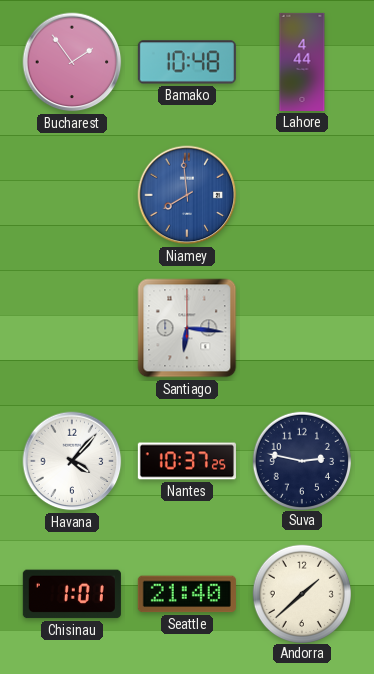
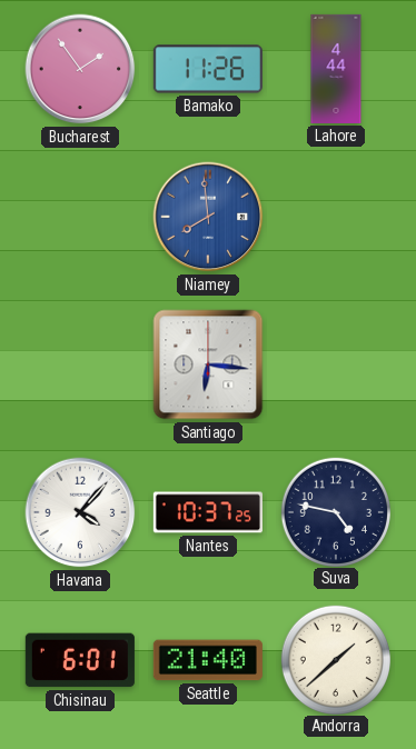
Bamako: 10:48 -> 11:26 (208, 69)
Suva: 2:47 -> 4:47 (335, 511)
Chisinau: 1:01 -> 6:01 (80, 660)
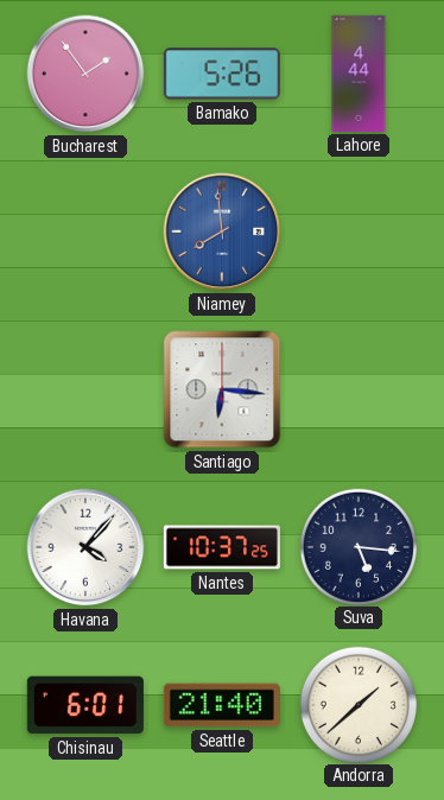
Bamako: 11:26 -> 5:26 (222, 74)
Suva: 4:47 -> 5:16 (357, 546)
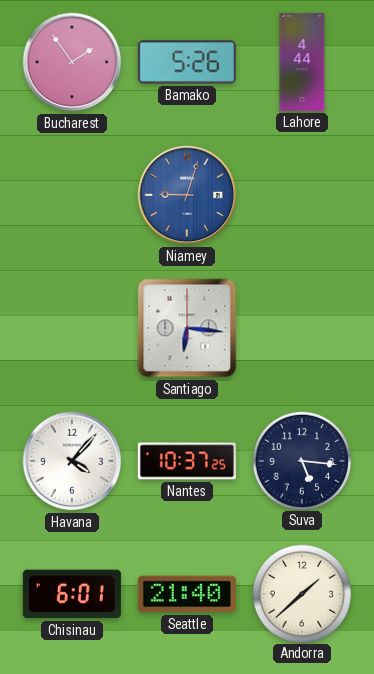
Niamey: 7:59 -> 9:03 (187, 195)
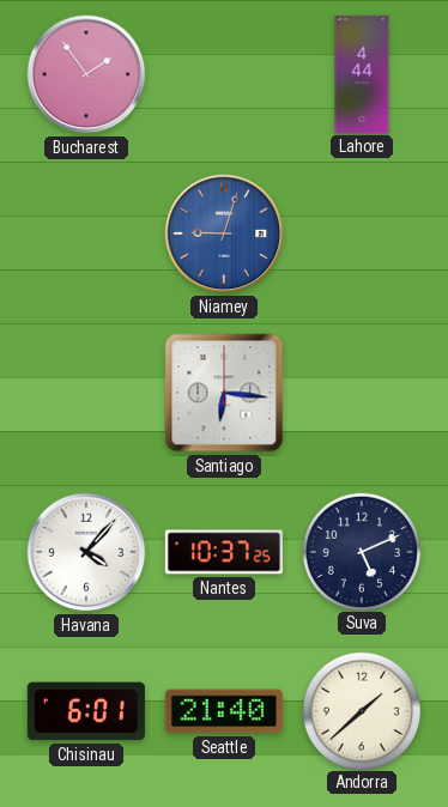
Bamako: 5:26 -> none (187, 62)
Suva: 5:16 -> 5:11 (361, 551)
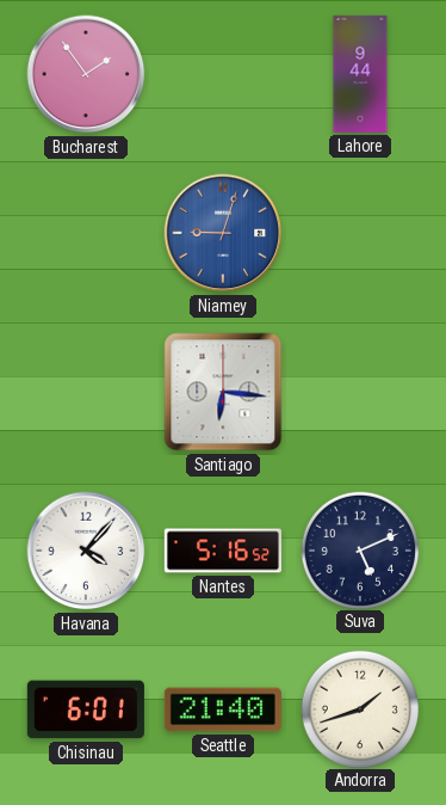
Lahore: 4:44 -> 9:44 (360, 74)
Nantes: 10:37 -> 5:16 (223, 551)
Andorra: 1:38 -> 1:42 (359, 708)
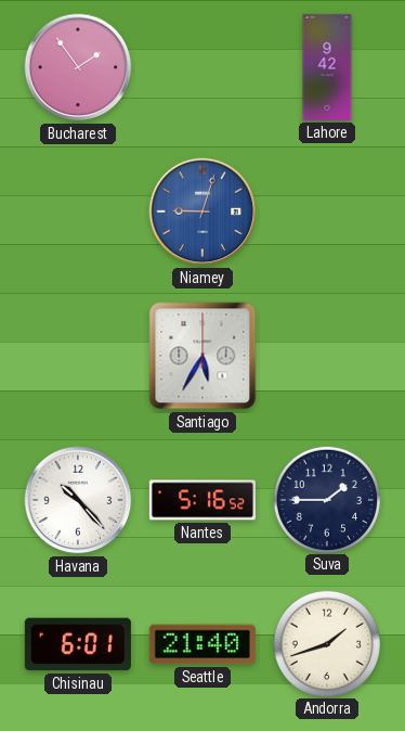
Lahore: 9:44 -> 9:42 (327, 67)
Santiago: 6:16 -> 5:35 (203, 356)
Havana: 4:07 -> 10:23 (78, 500)
Suva: 5:11 -> 1:45 (326, 499)
